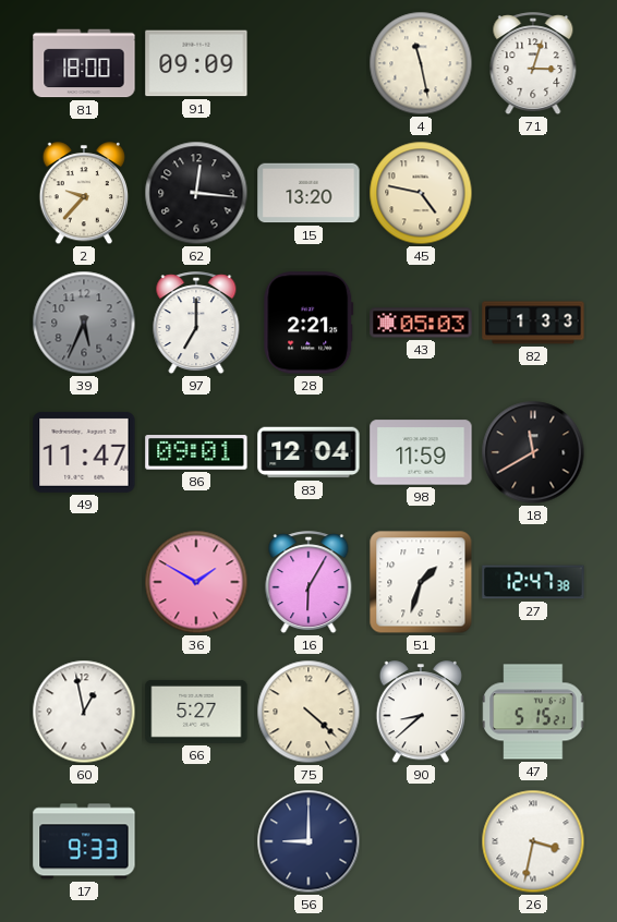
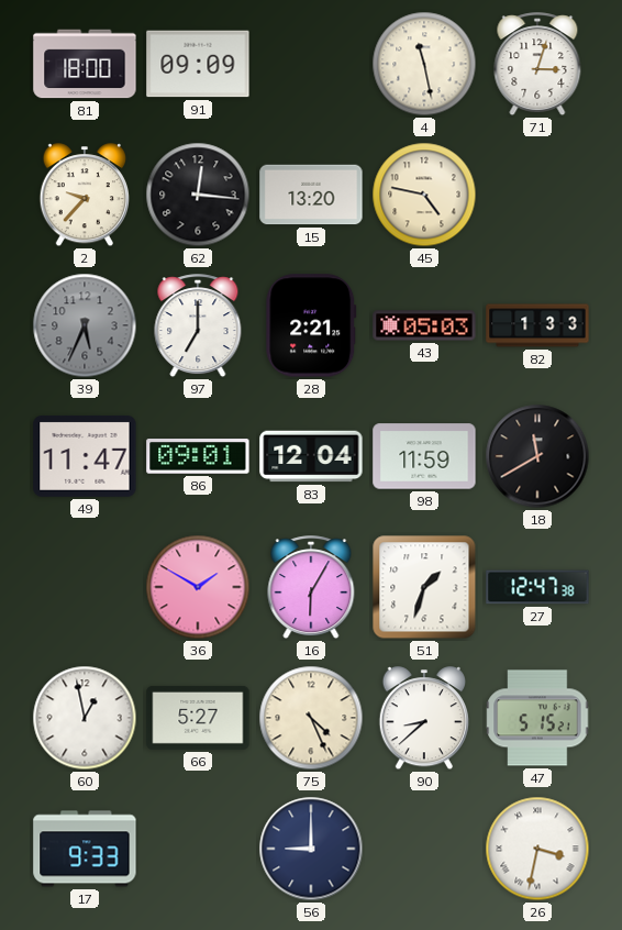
75: 4:22 -> 4:26 (311, 718)
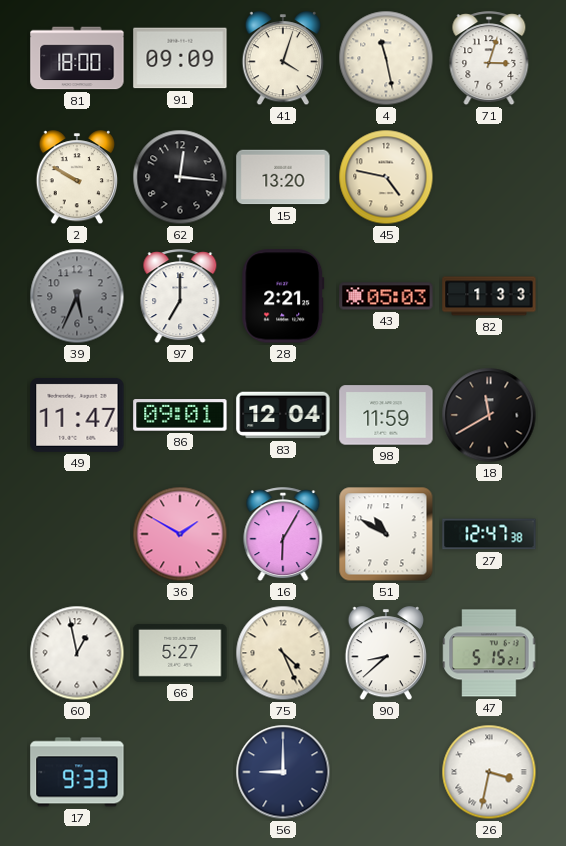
41: none -> 4:03 (282, 59)
2: 9:37 -> 9:50 (76, 178)
51: 1:33 -> 10:50 (386, 534)
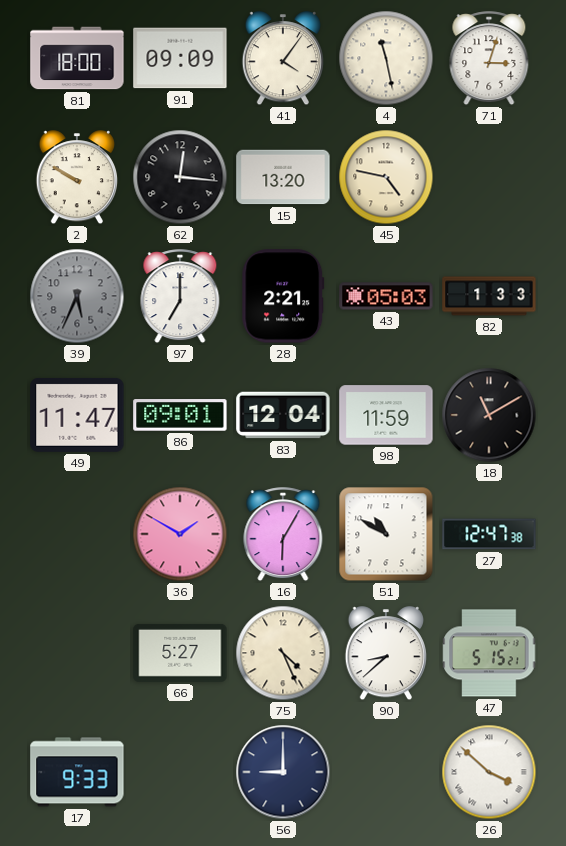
41: 4:03 -> 4:06 (282, 59)
18: 11:40 -> 11:10 (489, 415)
60: 12:58 -> none (77, 653)
26: 3:32 -> 3:52 (489, 772)
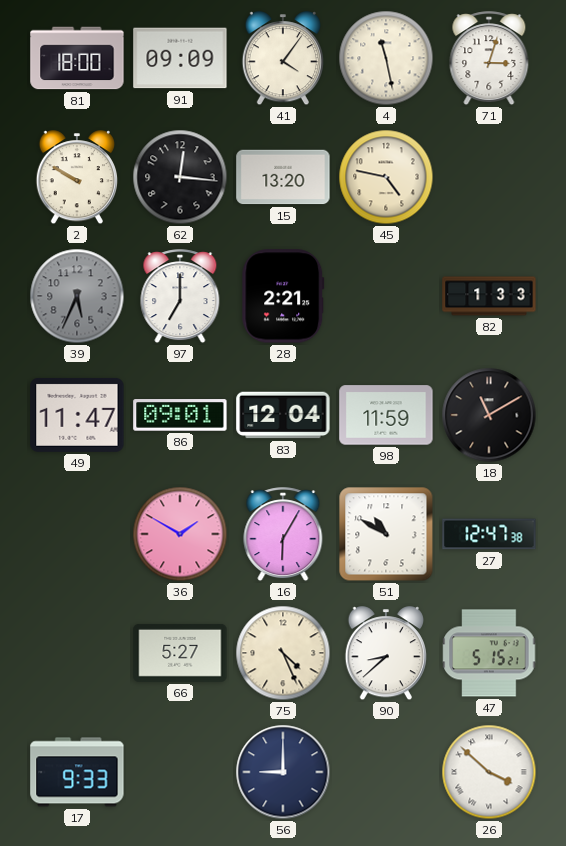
43: 05:03 -> none (386, 296)
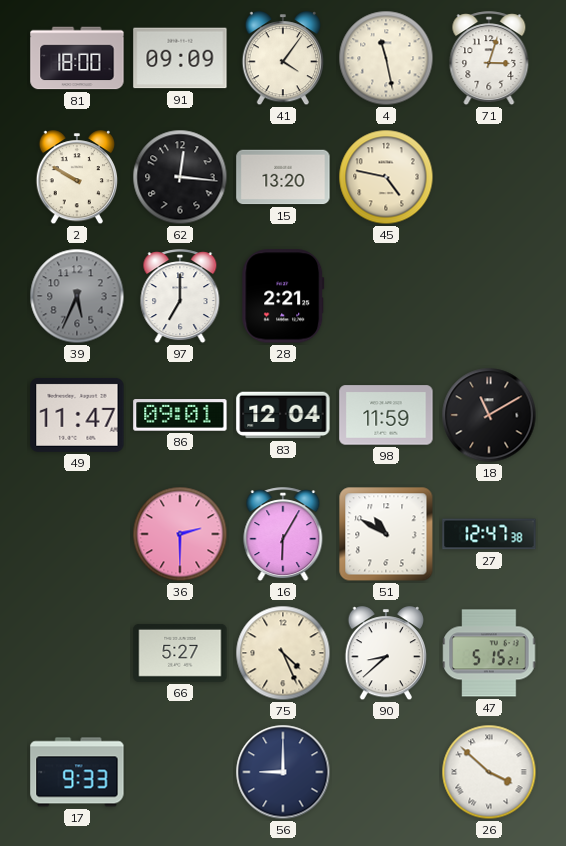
82: 1:33 -> none (489, 296)
36: 1:50 -> 2:30 (180, 534)
